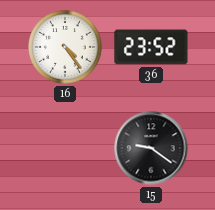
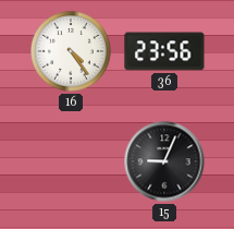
36: 23:52 -> 23:56 (164, 51)
15: 9:21 -> 9:04 (164, 161)
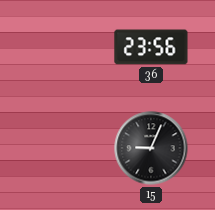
16: 4:24 -> none (71, 51)
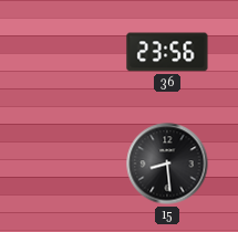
15: 9:04 -> 8:29 (167, 164)
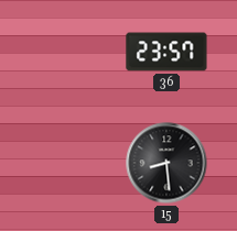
36: 23:56 -> 23:57 (166, 52)
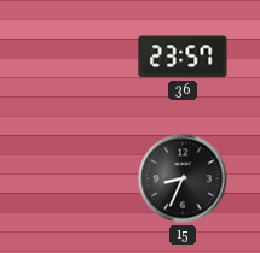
15: 8:29 -> 8:34 (183, 178)
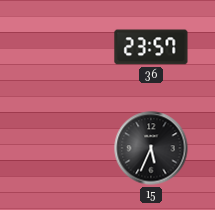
15: 8:34 -> 5:34 (151, 148)
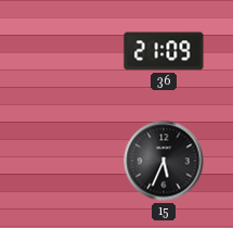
36: 23:57 -> 21:09 (164, 51)
